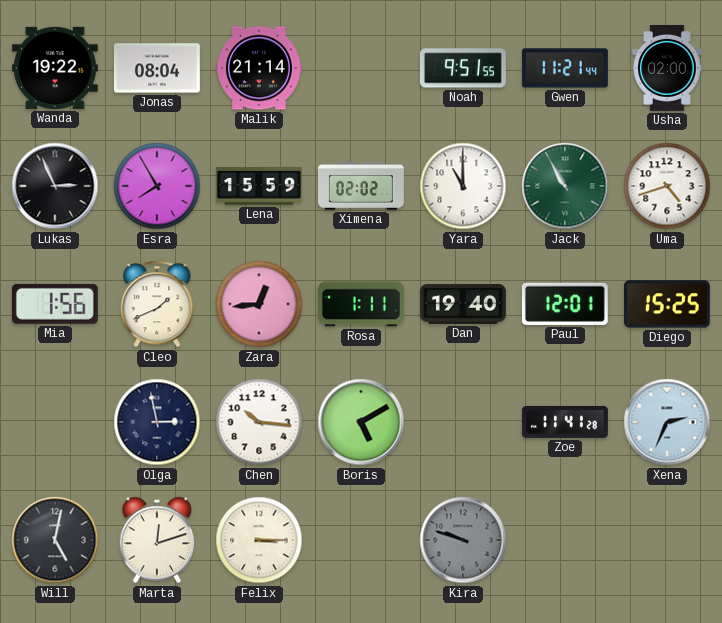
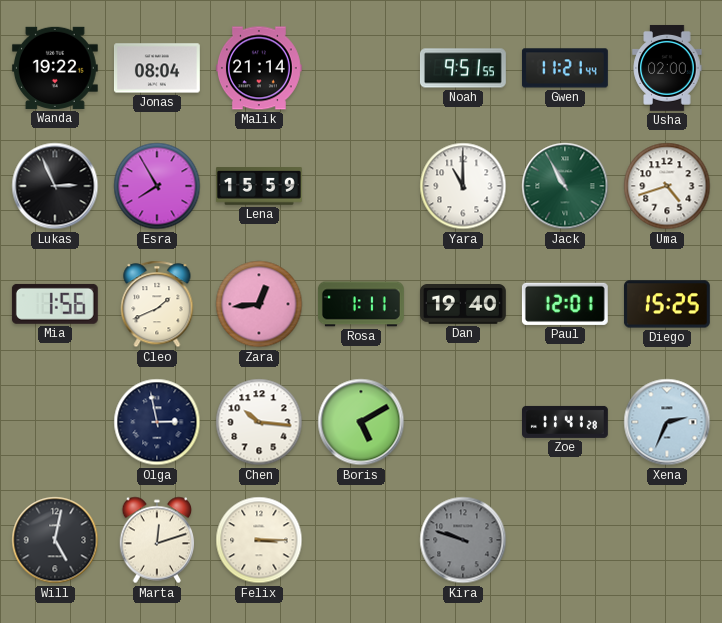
Ximena: 02:02 -> none (362, 187)
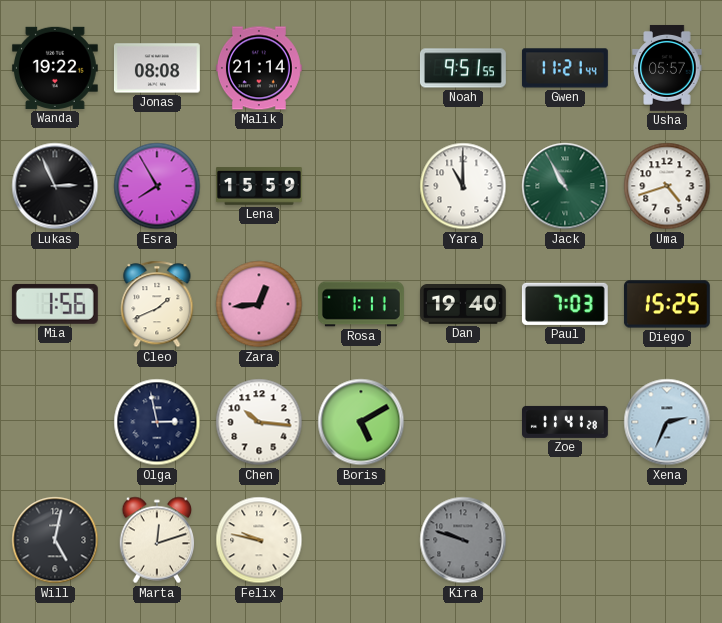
Jonas: 08:04 -> 08:08 (157, 68)
Usha: 02:00 -> 05:57 (667, 68)
Paul: 12:01 -> 7:03 (565, 304)
Felix: 3:15 -> 9:47 (259, 540)
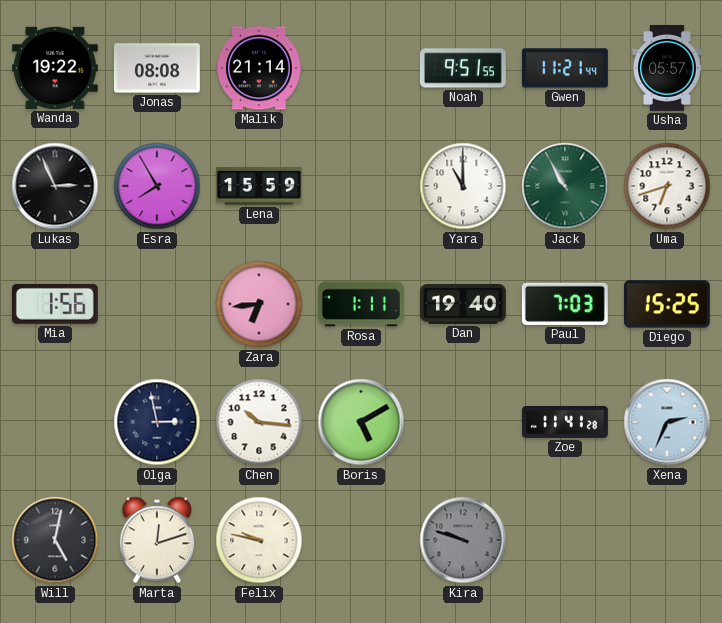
Uma: 4:42 -> 6:42 (667, 186)
Cleo: 1:41 -> none (157, 304)
Zara: 12:44 -> 6:44 (259, 304)
